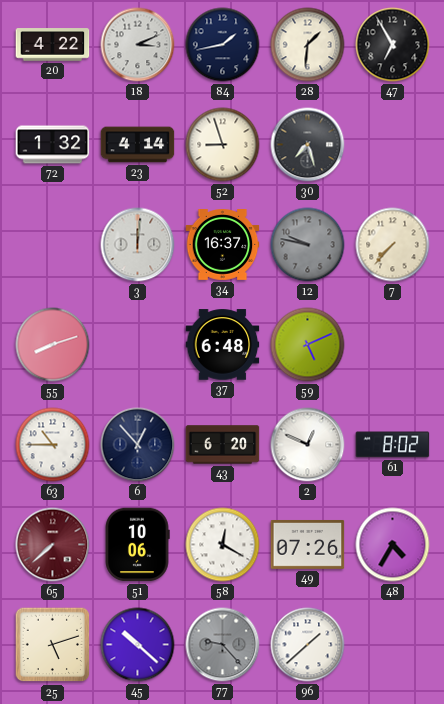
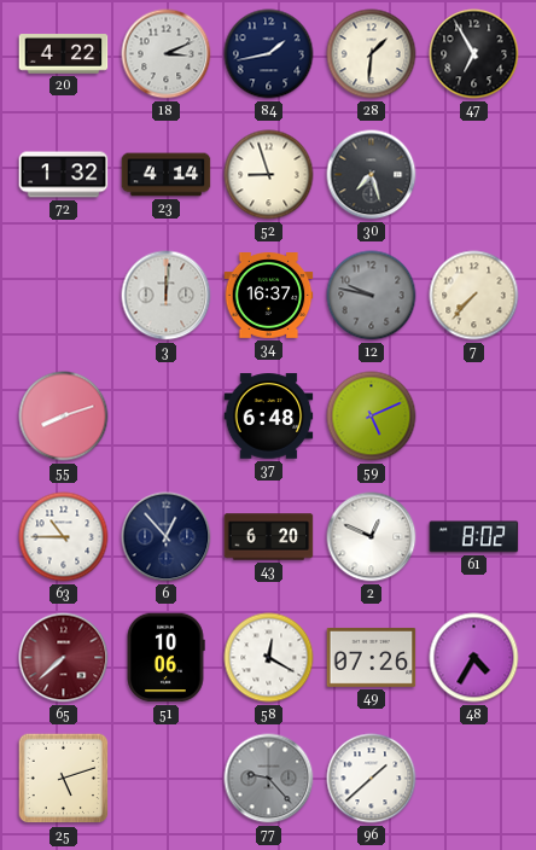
45: 10:22 -> none (138, 645)
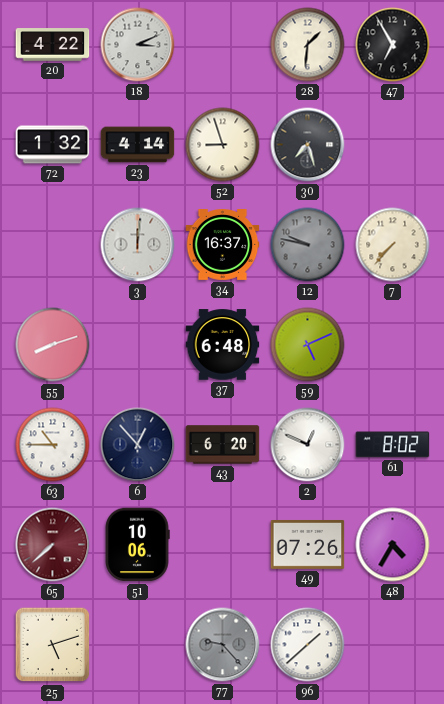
84: 1:43 -> none (269, 54)
58: 12:20 -> none (269, 658)
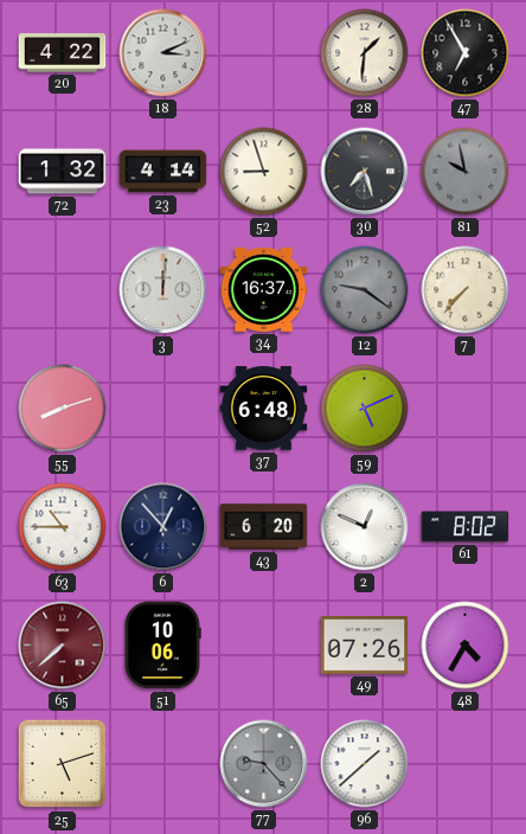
81: none -> 9:58 (466, 172)
12: 9:47 -> 9:21 (365, 290)
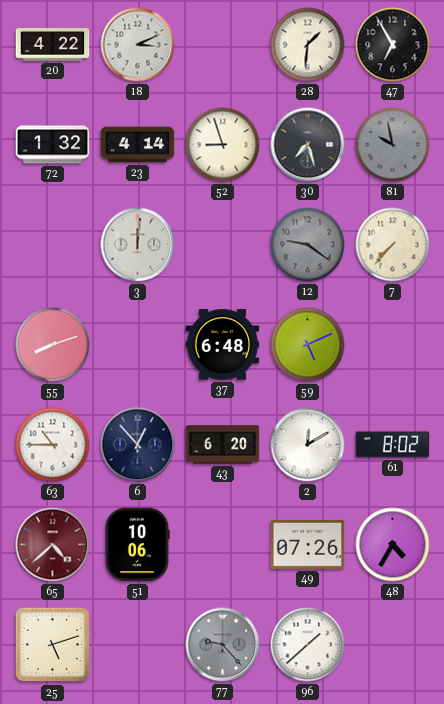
34: 16:37 -> none (264, 290)
2: 12:49 -> 12:10 (308, 445)
65: 7:38 -> 4:38 (53, 545)
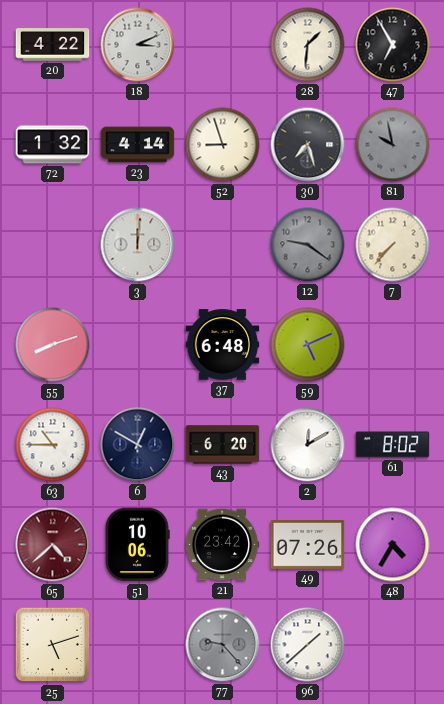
6: 12:53 -> 12:50 (138, 445)
21: none -> 23:42 (222, 545)
